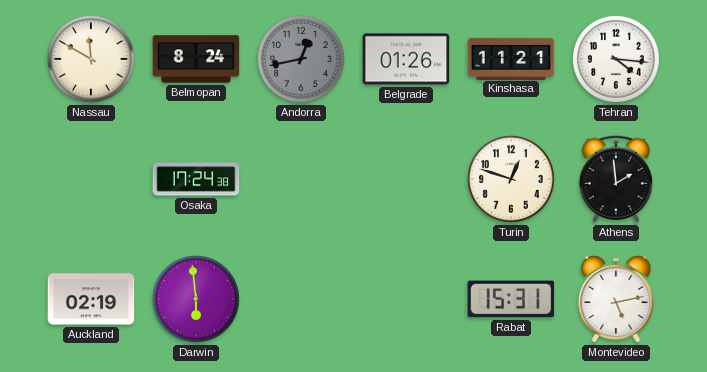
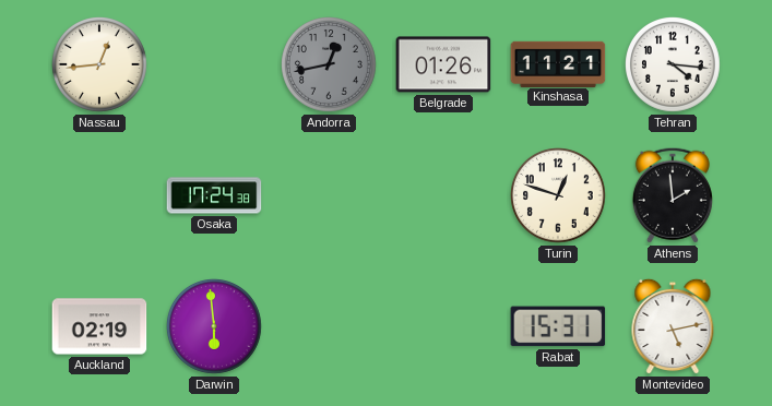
Nassau: 11:50 -> 12:44 (100, 65)
Belmopan: 8:24 -> none (196, 59)
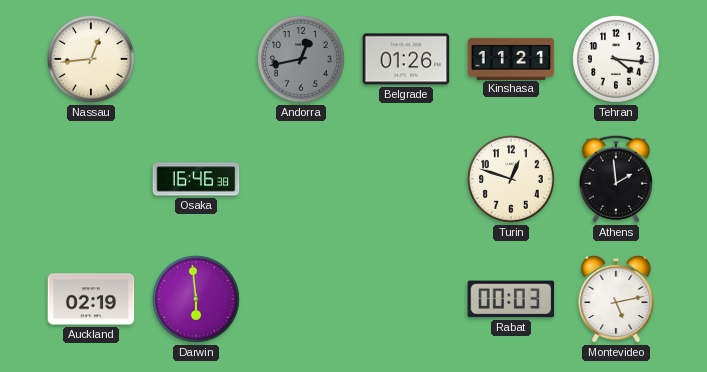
Osaka: 17:24 -> 16:46 (196, 179)
Rabat: 15:31 -> 00:03 (511, 299)
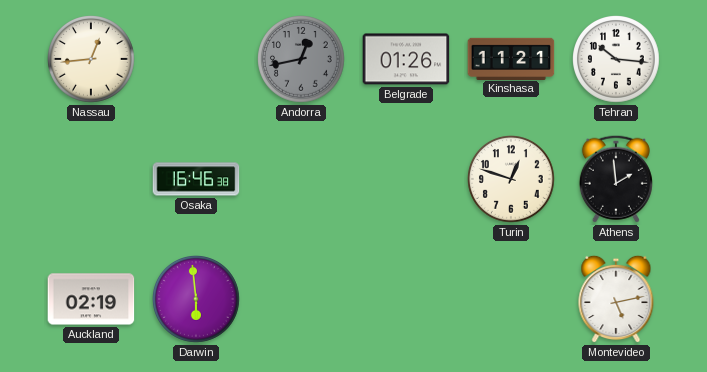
Tehran: 4:16 -> 10:16 (617, 60)
Rabat: 00:03 -> none (511, 299)
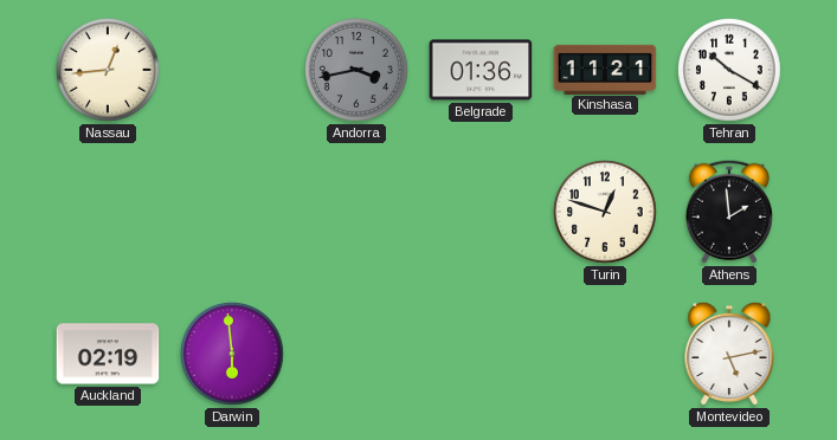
Andorra: 12:43 -> 3:43 (358, 71)
Belgrade: 01:26 -> 01:36 (481, 70)
Tehran: 10:16 -> 10:20 (730, 71)
Osaka: 16:46 -> none (196, 179)
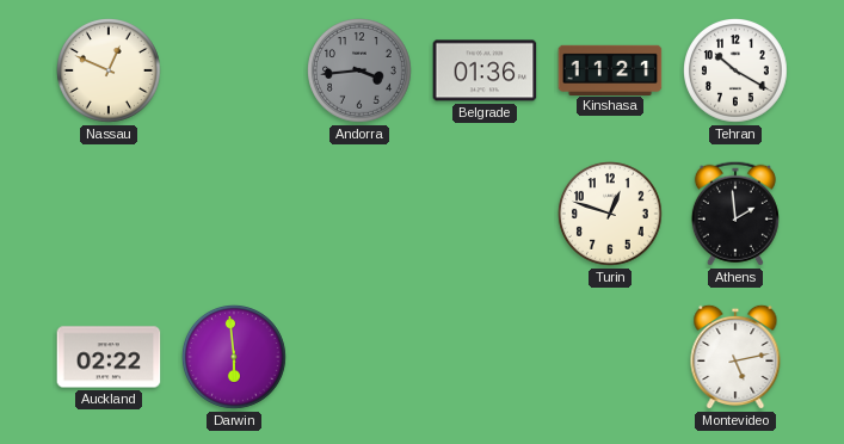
Nassau: 12:44 -> 12:49 (110, 72)
Andorra: 3:43 -> 3:44 (361, 72)
Auckland: 02:19 -> 02:22 (109, 357)
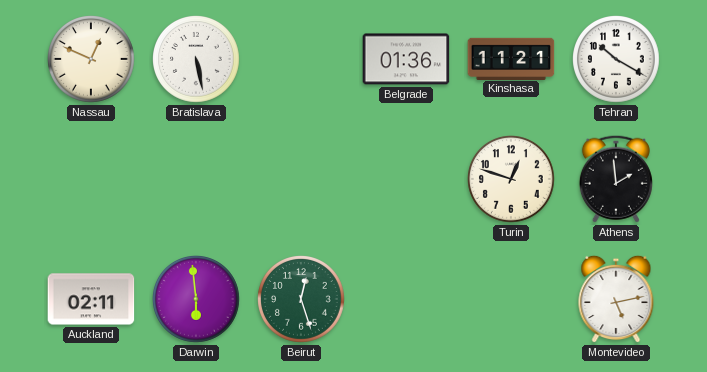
Bratislava: none -> 5:28 (197, 60)
Andorra: 3:44 -> none (361, 72)
Auckland: 02:22 -> 02:11 (91, 299)
Beirut: none -> 12:27 (302, 300)
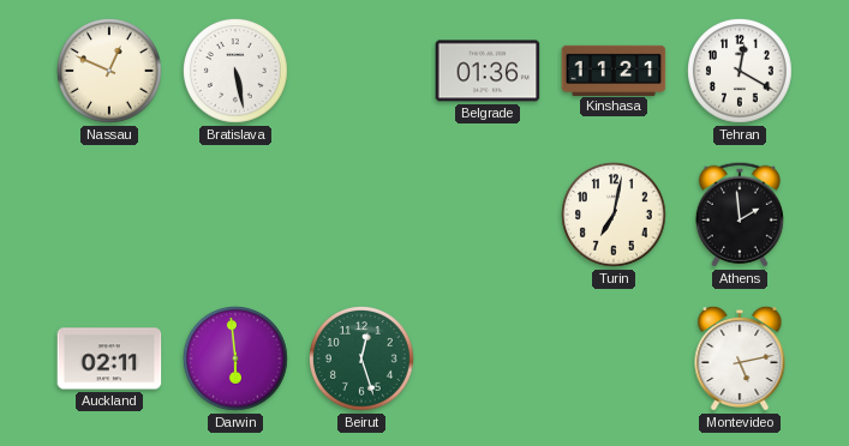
Tehran: 10:20 -> 12:20 (741, 72)
Turin: 12:48 -> 7:02 (615, 216)
